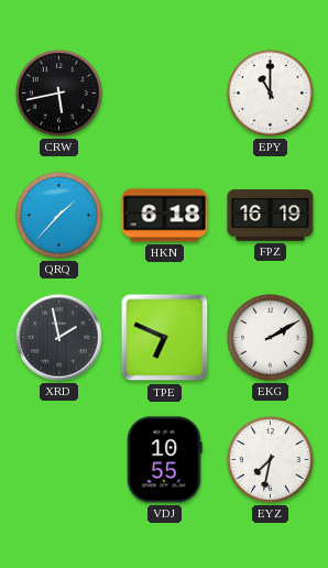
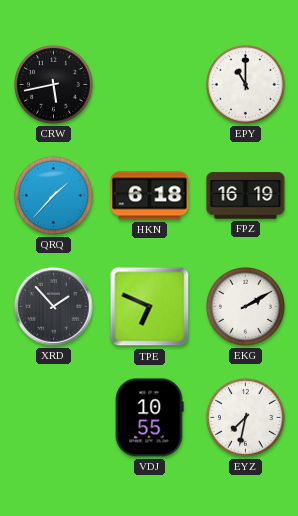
XRD: 1:58 -> 1:53 (54, 307)
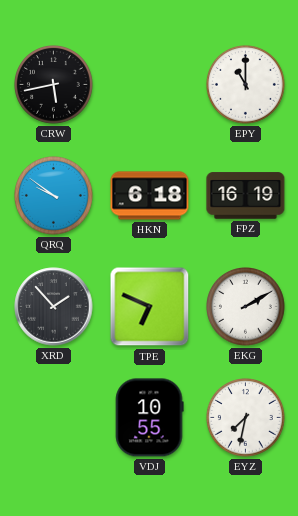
QRQ: 1:37 -> 9:51 (54, 196)
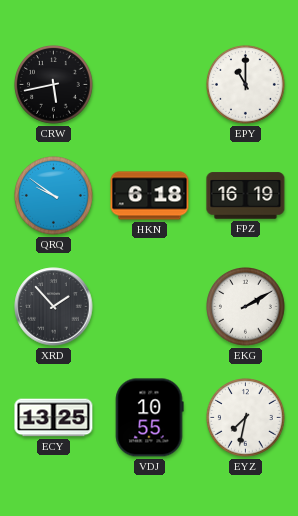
TPE: 6:49 -> none (150, 307)
ECY: none -> 13:25 (54, 418)
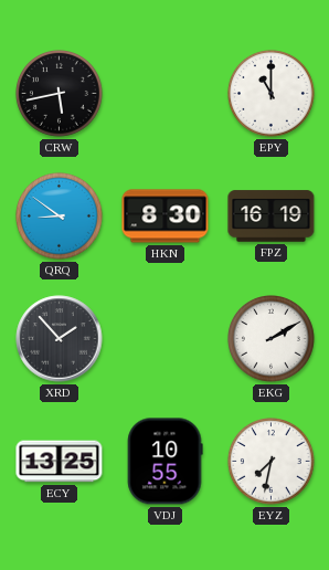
QRQ: 9:51 -> 8:51 (60, 217)
HKN: 6:18 -> 8:30 (166, 217)
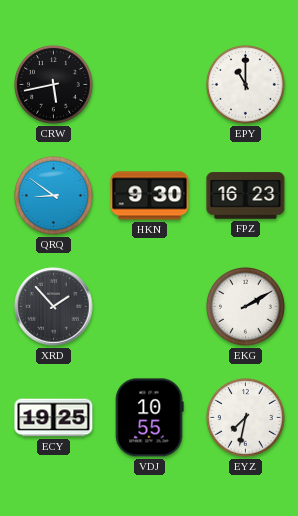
HKN: 8:30 -> 9:30 (150, 196)
FPZ: 16:19 -> 16:23 (246, 196)
ECY: 13:25 -> 19:25 (54, 418)
